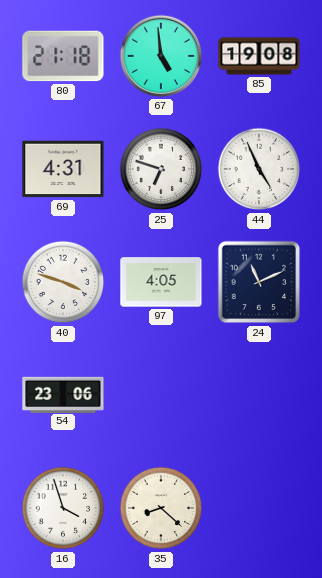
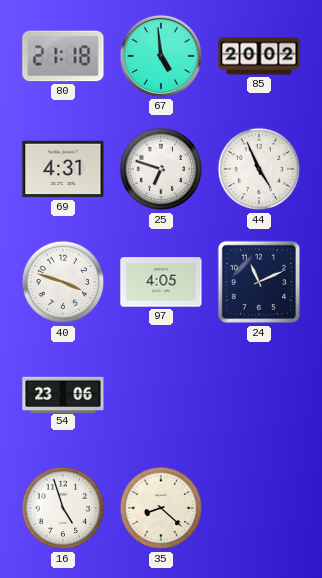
85: 19:08 -> 20:02 (259, 56)
16: 3:57 -> 4:57 (63, 508)
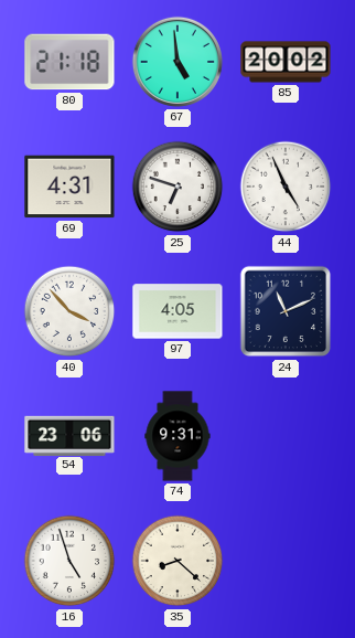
40: 3:48 -> 3:53 (69, 311)
74: none -> 9:31 (177, 436)
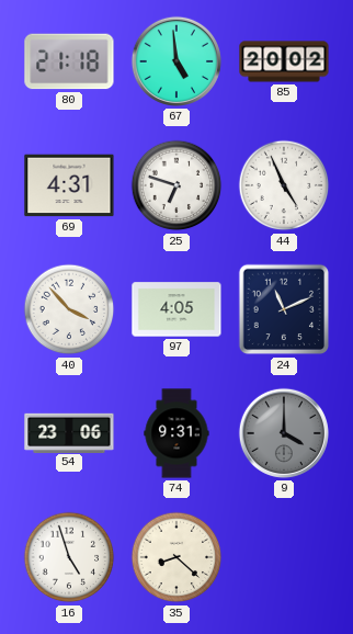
9: none -> 4:00 (284, 433)
